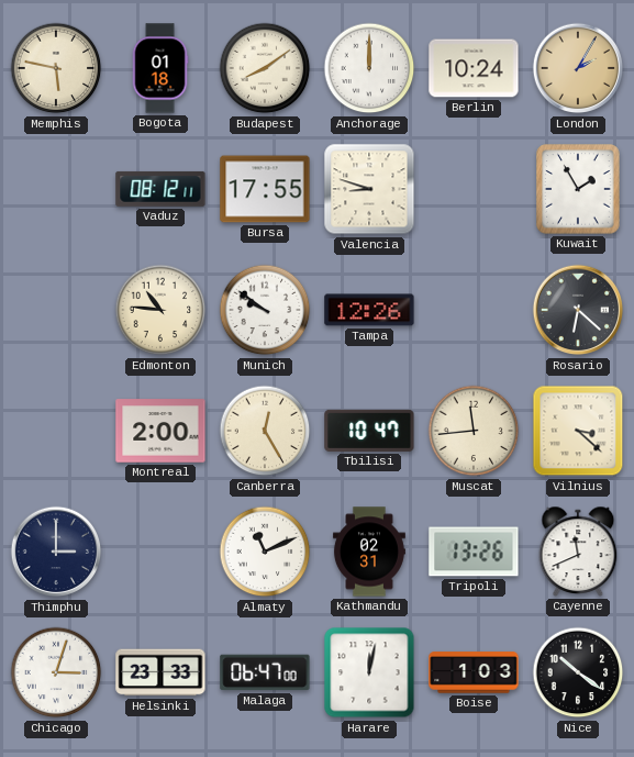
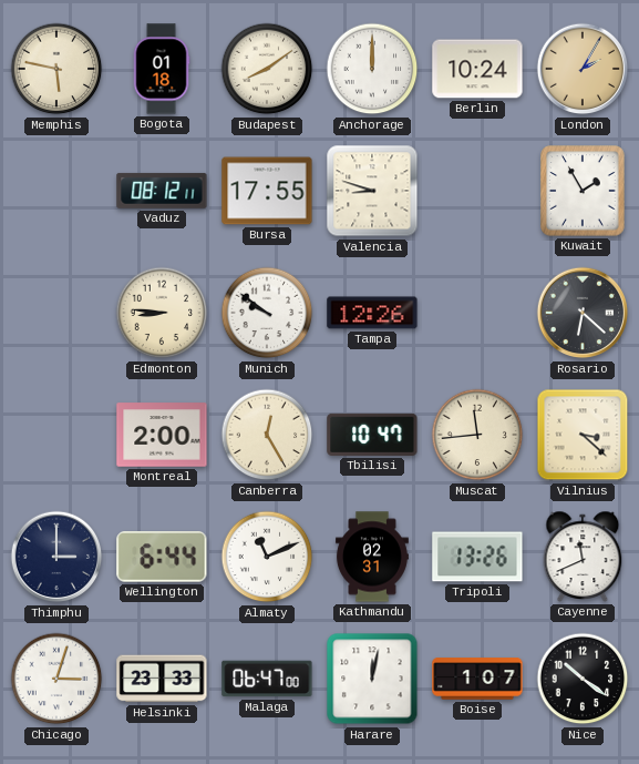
Edmonton: 10:46 -> 8:46 (162, 313)
Wellington: none -> 6:44 (162, 557)
Boise: 1:03 -> 1:07 (477, 679)
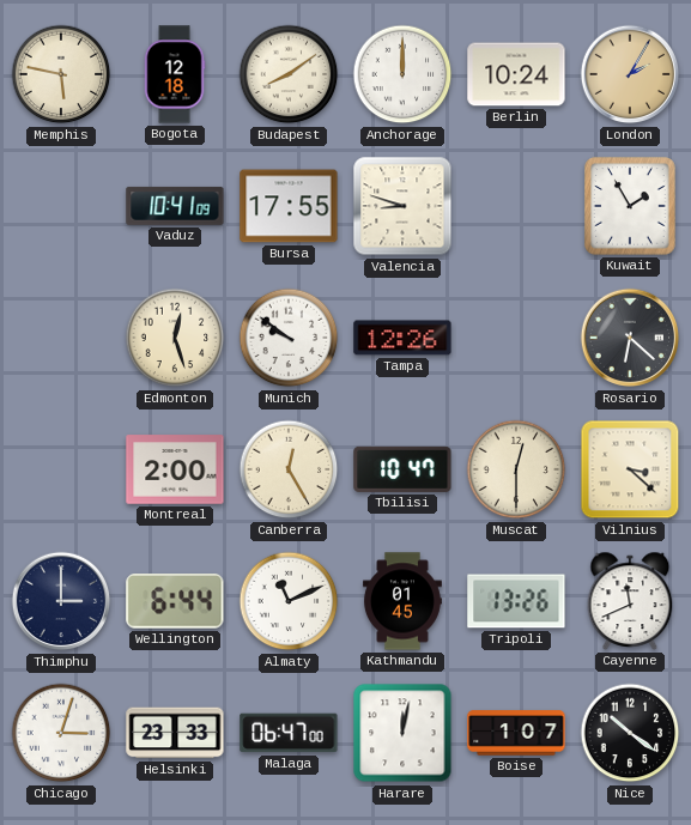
Bogota: 01:18 -> 12:18 (175, 74)
Vaduz: 08:12 -> 10:41 (175, 206)
Edmonton: 8:46 -> 12:27 (175, 338)
Muscat: 11:44 -> 12:30 (516, 469)
Kathmandu: 02:31 -> 01:45 (402, 601)
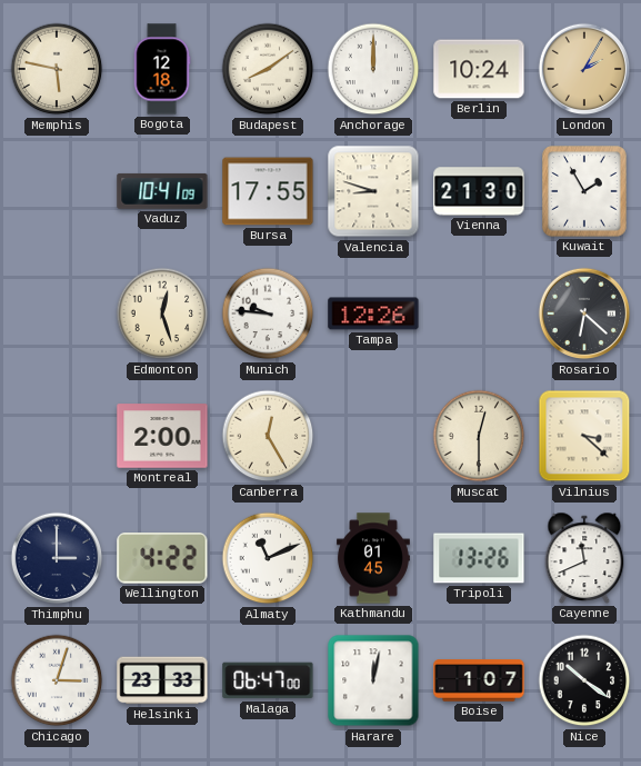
Vienna: none -> 21:30 (479, 191)
Munich: 9:51 -> 9:46 (268, 314)
Tbilisi: 10:47 -> none (402, 469)
Wellington: 6:44 -> 4:22 (162, 558)
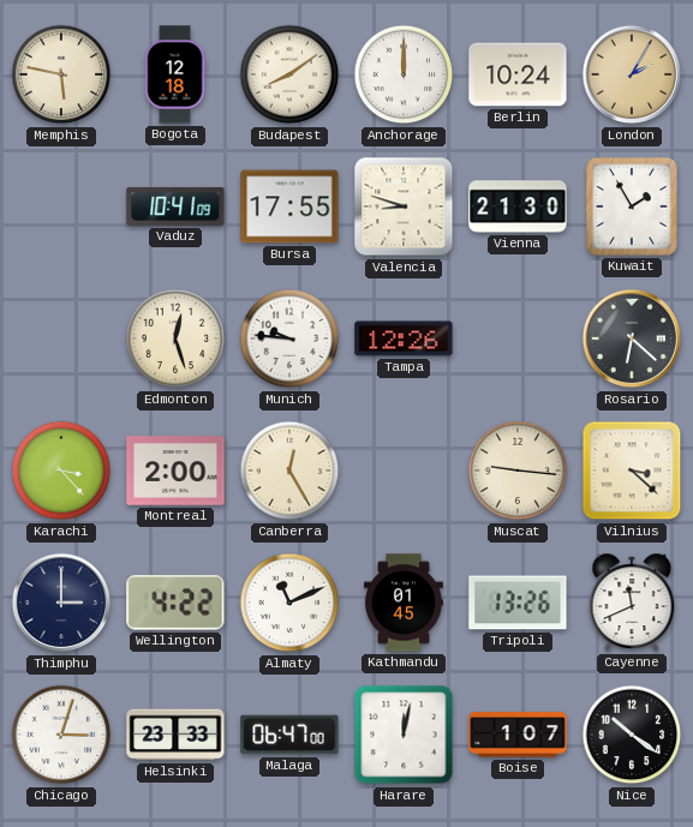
Karachi: none -> 3:23 (61, 471)
Muscat: 12:30 -> 9:16 (518, 471)
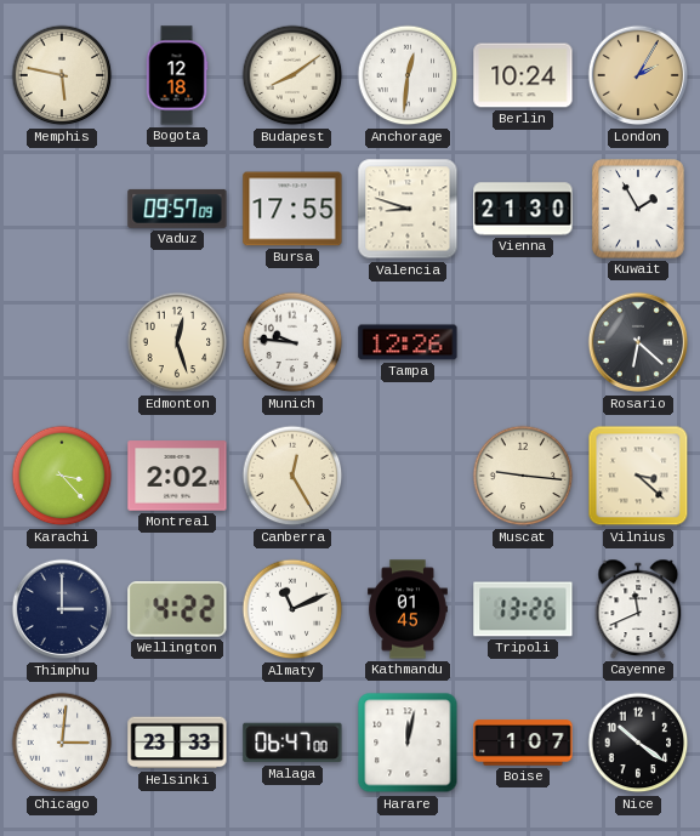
Anchorage: 12:00 -> 12:31 (408, 75)
Vaduz: 10:41 -> 09:57 (177, 209)
Montreal: 2:00 -> 2:02 (177, 476)
Chicago: 3:03 -> 3:01 (62, 743)
